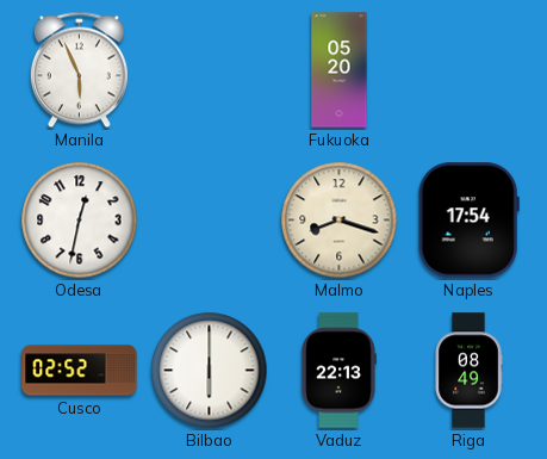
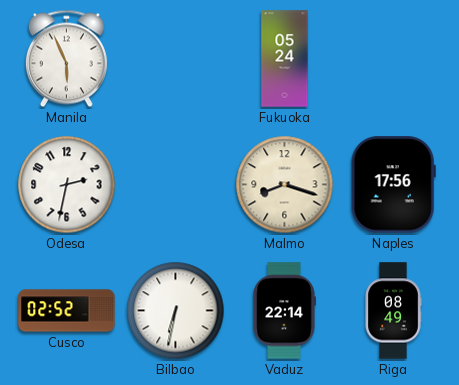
Fukuoka: 05:20 -> 05:24 (285, 59)
Odesa: 12:32 -> 2:32 (67, 185)
Naples: 17:54 -> 17:56 (393, 185)
Bilbao: 6:00 -> 6:32 (176, 311)
Vaduz: 22:13 -> 22:14 (284, 311)
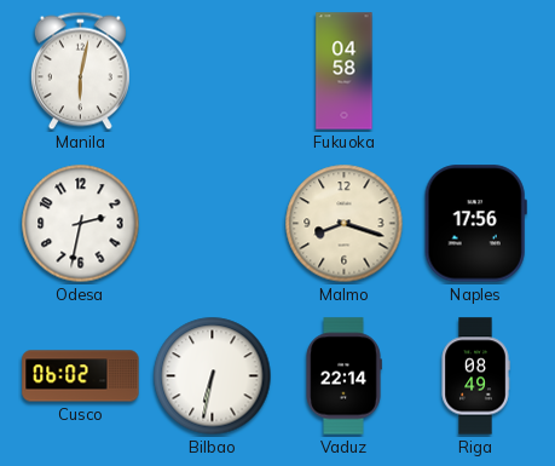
Manila: 5:56 -> 6:02 (80, 71)
Fukuoka: 05:24 -> 04:58 (345, 71)
Cusco: 02:52 -> 06:02 (81, 376)
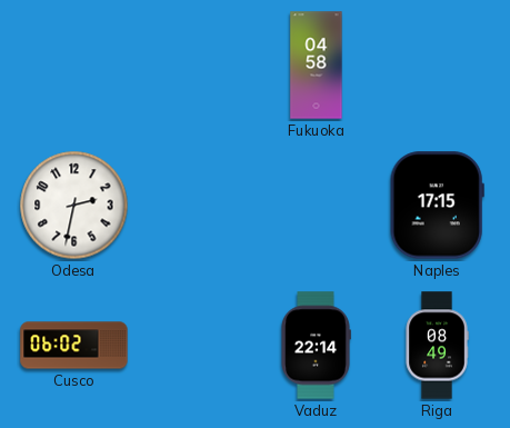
Manila: 6:02 -> none (80, 71)
Malmo: 8:18 -> none (345, 224)
Naples: 17:56 -> 17:15 (437, 206)
Bilbao: 6:32 -> none (213, 376)
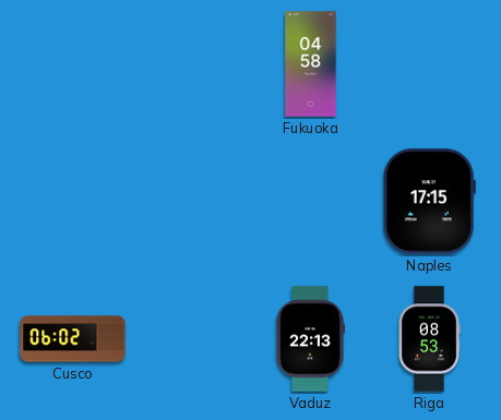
Odesa: 2:32 -> none (74, 206)
Vaduz: 22:14 -> 22:13 (310, 339)
Riga: 08:49 -> 08:53 (429, 339)
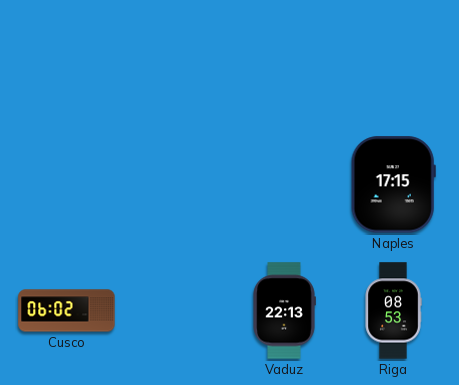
Fukuoka: 04:58 -> none (311, 64)
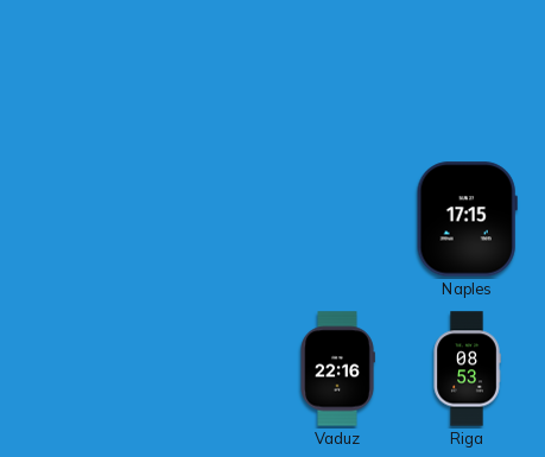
Cusco: 06:02 -> none (67, 311)
Vaduz: 22:13 -> 22:16 (337, 369)
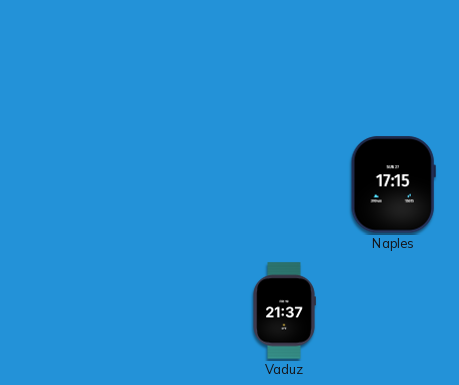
Vaduz: 22:16 -> 21:37 (284, 311)
Riga: 08:53 -> none (467, 369)
